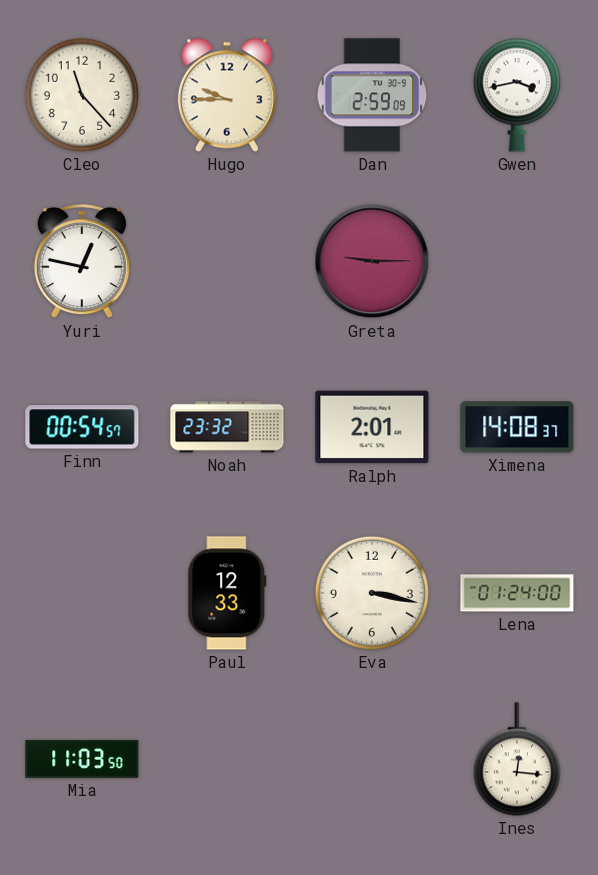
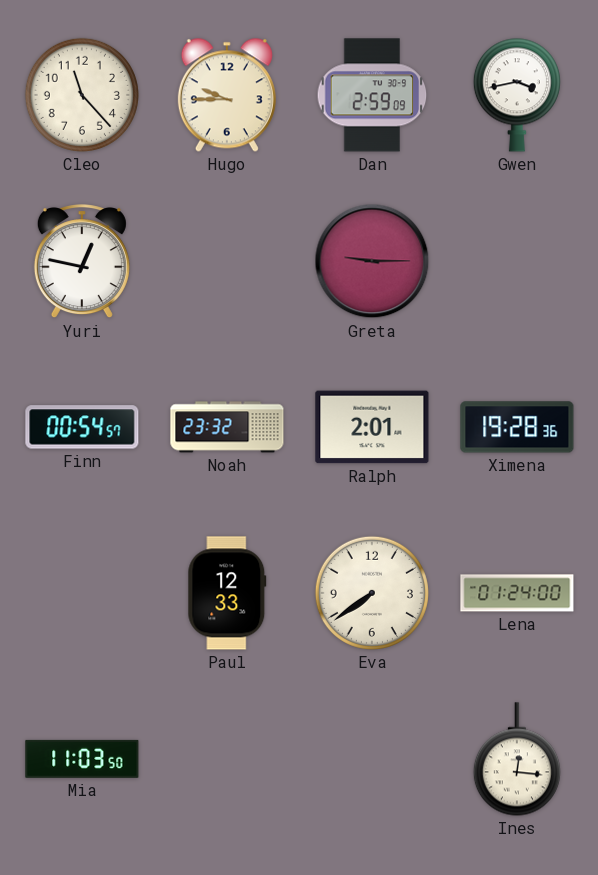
Ximena: 14:08 -> 19:28 (517, 427)
Eva: 3:17 -> 7:39 (372, 593)
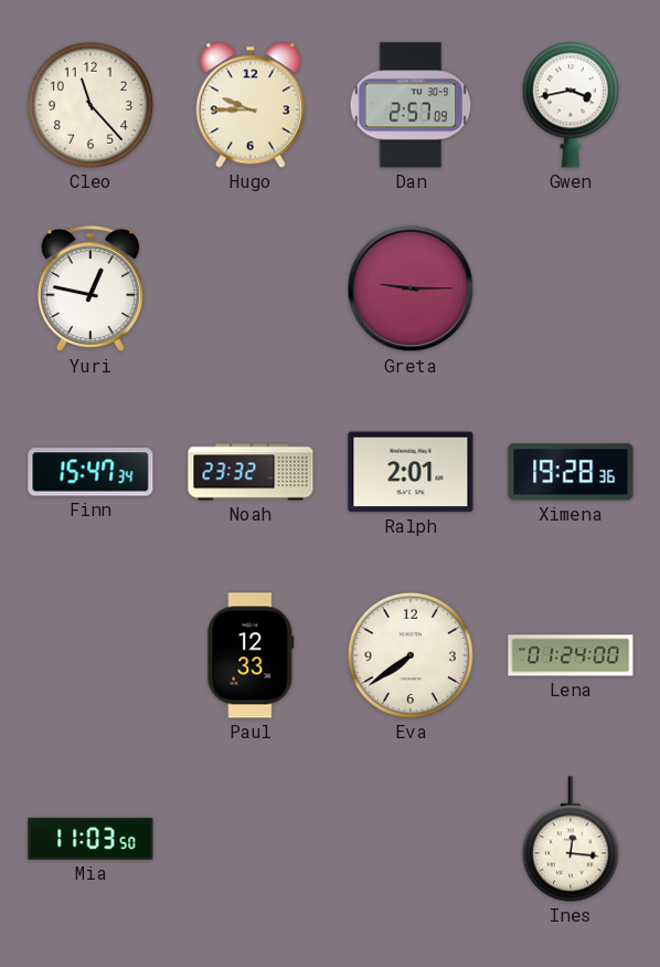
Dan: 2:59 -> 2:57 (411, 105)
Finn: 00:54 -> 15:47 (91, 472)
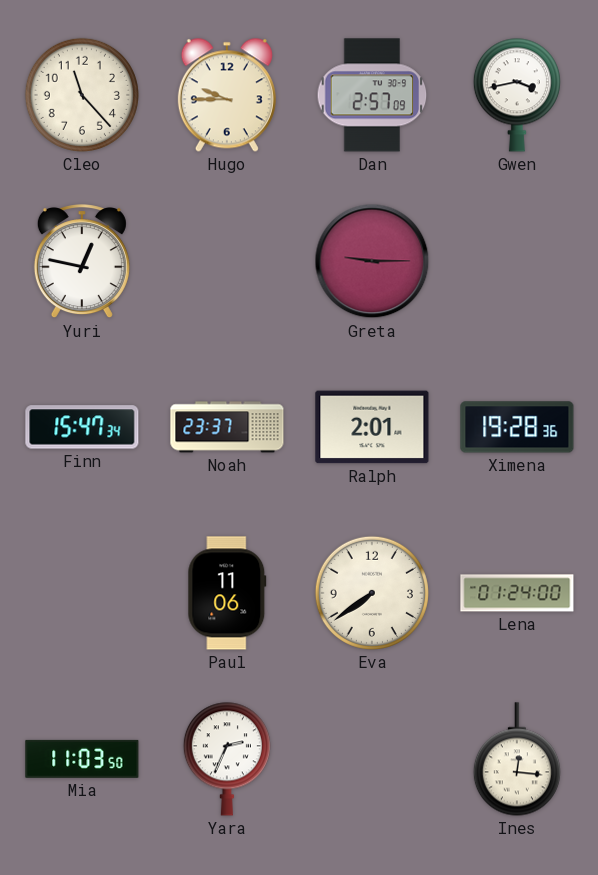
Noah: 23:32 -> 23:37 (227, 427)
Paul: 12:33 -> 11:06 (227, 593)
Yara: none -> 2:34 (227, 759)
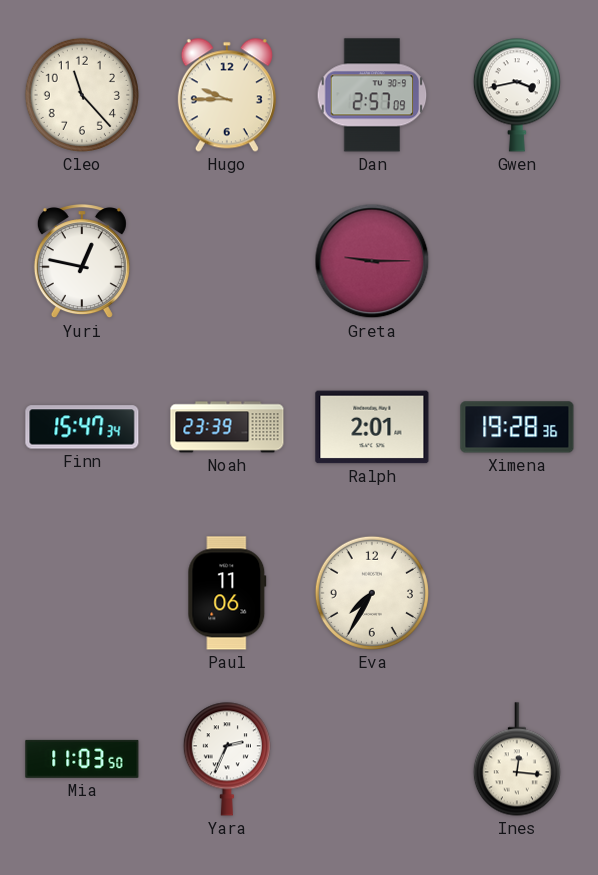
Noah: 23:37 -> 23:39 (227, 427)
Eva: 7:39 -> 7:35 (372, 593)
Lena: 01:24 -> none (517, 593)
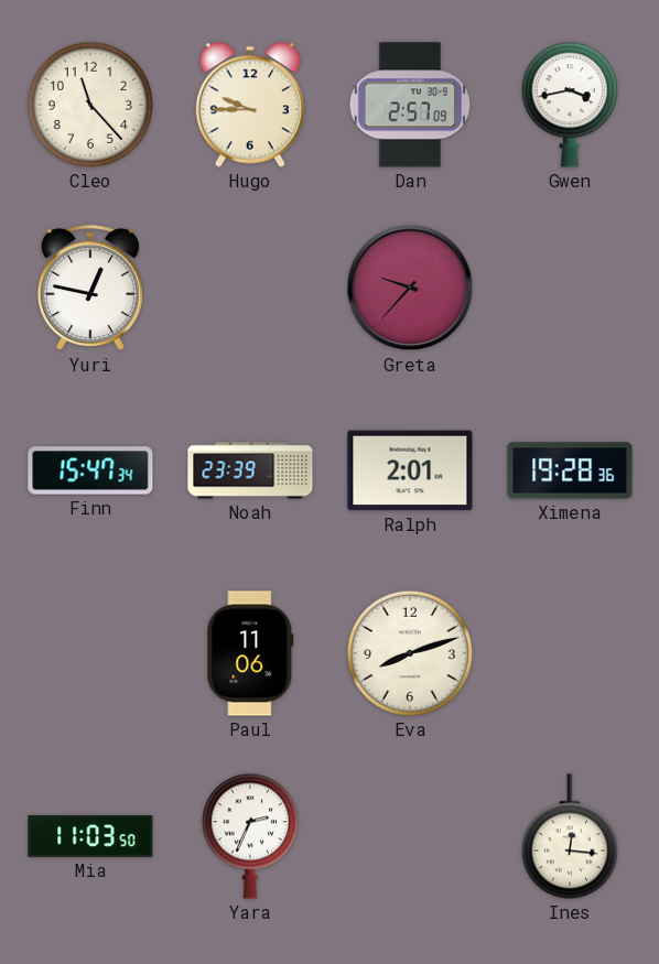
Greta: 9:15 -> 9:37 (410, 288)
Eva: 7:35 -> 8:12 (410, 653)
